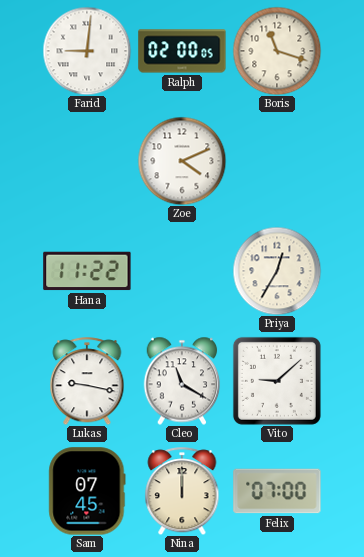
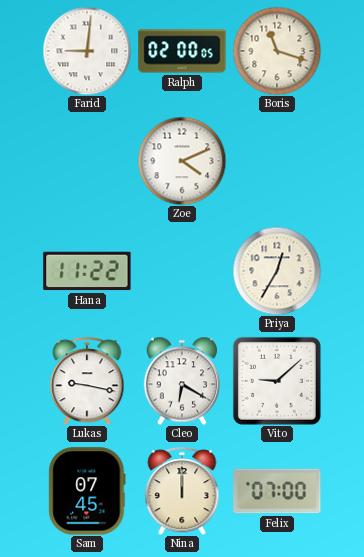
Cleo: 11:20 -> 6:20 (182, 381)
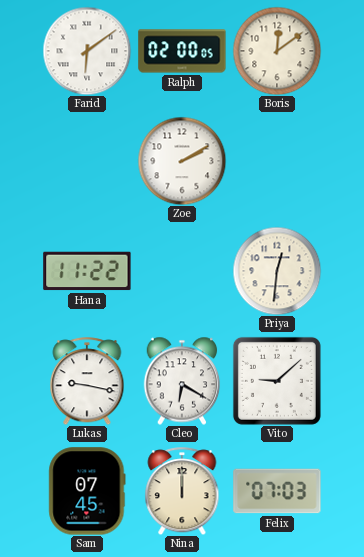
Farid: 9:01 -> 6:09 (87, 51)
Boris: 11:18 -> 12:09 (277, 51)
Zoe: 4:11 -> 2:10 (182, 161)
Priya: 12:35 -> 12:31 (277, 271)
Felix: 07:00 -> 07:03 (277, 491)
